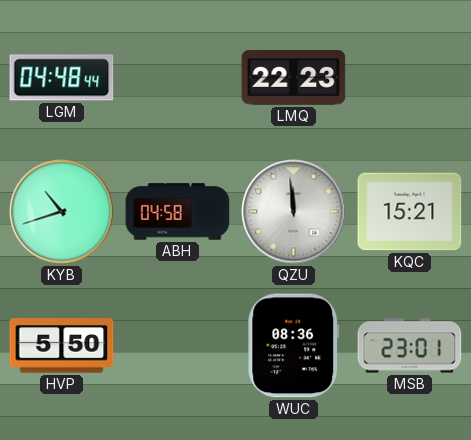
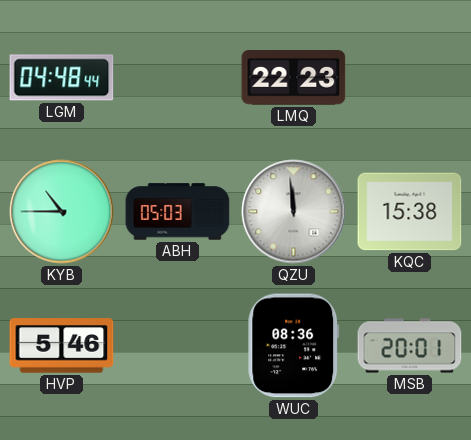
KYB: 10:42 -> 10:45 (62, 212)
ABH: 04:58 -> 05:03 (178, 212)
KQC: 15:21 -> 15:38 (410, 212)
HVP: 5:50 -> 5:46 (62, 346)
MSB: 23:01 -> 20:01 (410, 346)
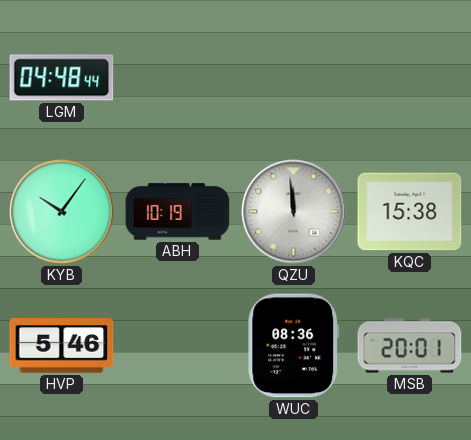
LMQ: 22:23 -> none (294, 78)
KYB: 10:45 -> 10:06 (62, 212)
ABH: 05:03 -> 10:19 (178, 212)
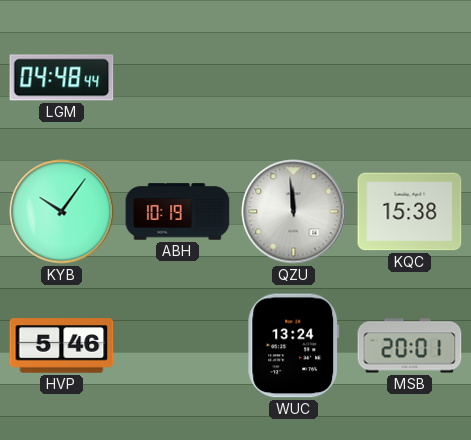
WUC: 08:36 -> 13:24 (294, 346)
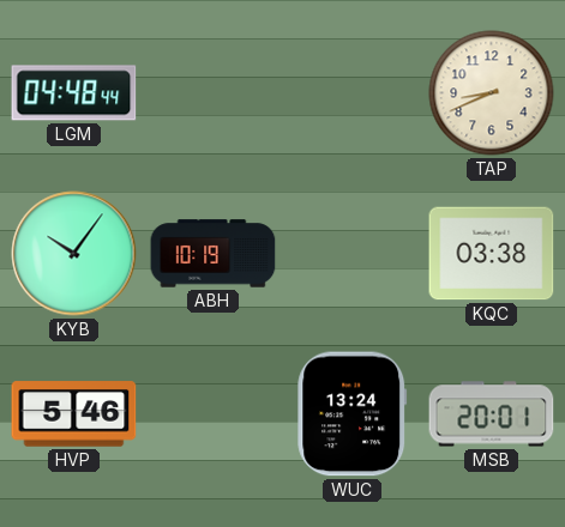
TAP: none -> 8:41 (492, 93)
QZU: 11:59 -> none (294, 212)
KQC: 15:38 -> 03:38 (492, 254)
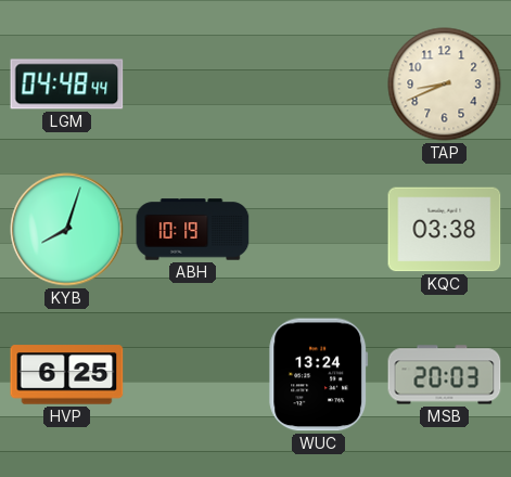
KYB: 10:06 -> 8:03 (67, 230)
HVP: 5:46 -> 6:25 (67, 375)
MSB: 20:01 -> 20:03 (445, 375)
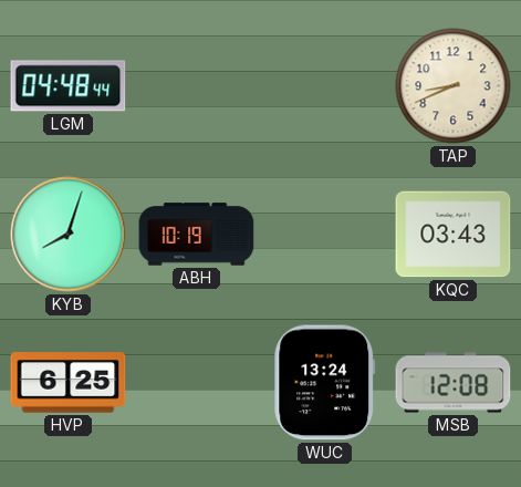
KQC: 03:38 -> 03:43 (454, 235)
MSB: 20:03 -> 12:08 (454, 383)
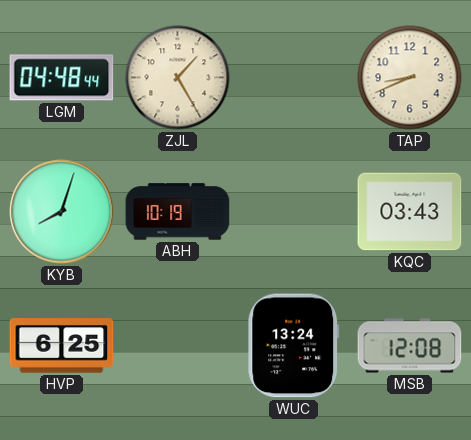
ZJL: none -> 1:25 (178, 78)
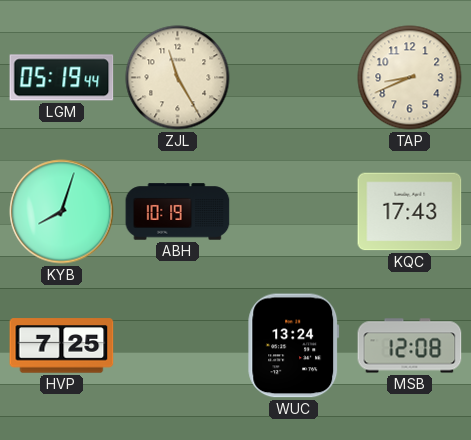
LGM: 04:48 -> 05:19 (62, 78)
ZJL: 1:25 -> 11:25 (178, 78)
KQC: 03:43 -> 17:43 (410, 212)
HVP: 6:25 -> 7:25 (62, 346)
